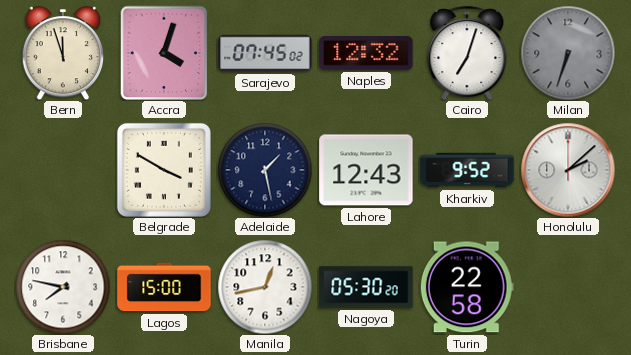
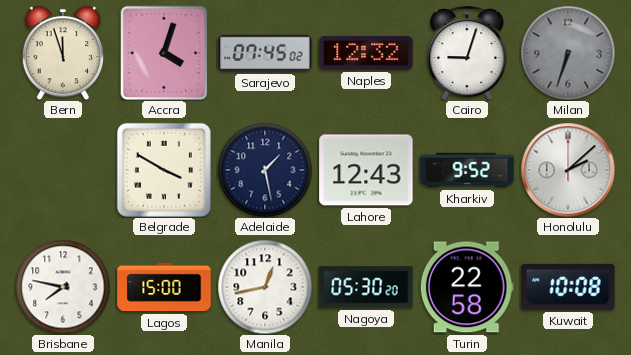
Cairo: 7:03 -> 9:03 (467, 53)
Kuwait: none -> 10:08 (568, 287)
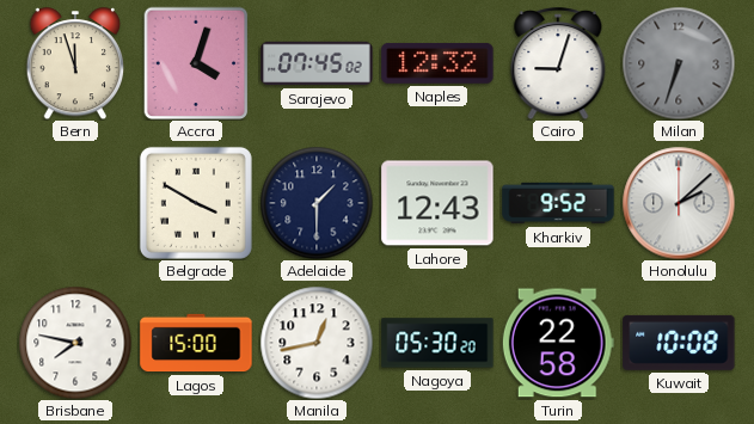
Adelaide: 1:28 -> 1:30 (317, 203)
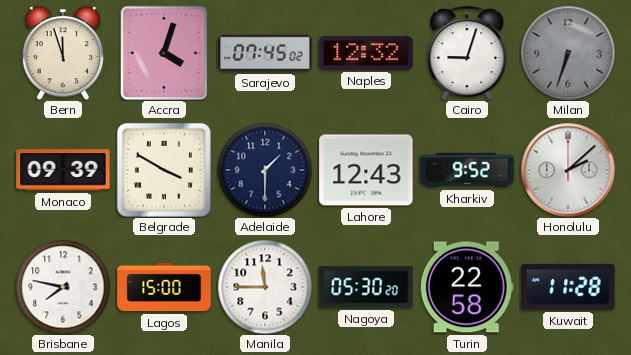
Monaco: none -> 09:39 (63, 170)
Manila: 12:43 -> 11:45 (265, 287)
Kuwait: 10:08 -> 11:28 (568, 287)
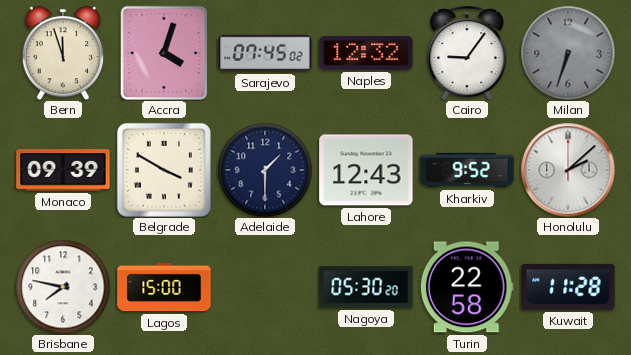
Cairo: 9:03 -> 9:06 (467, 53)
Manila: 11:45 -> none (265, 287)
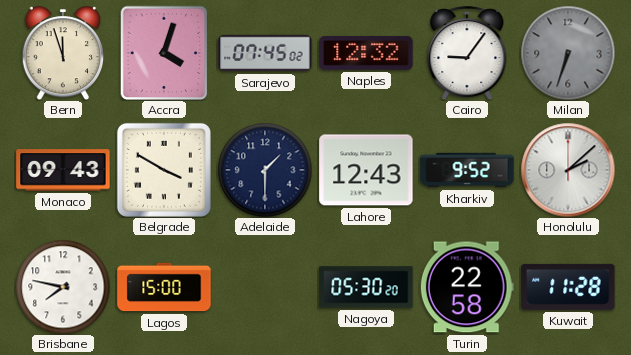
Monaco: 09:39 -> 09:43 (63, 170)
